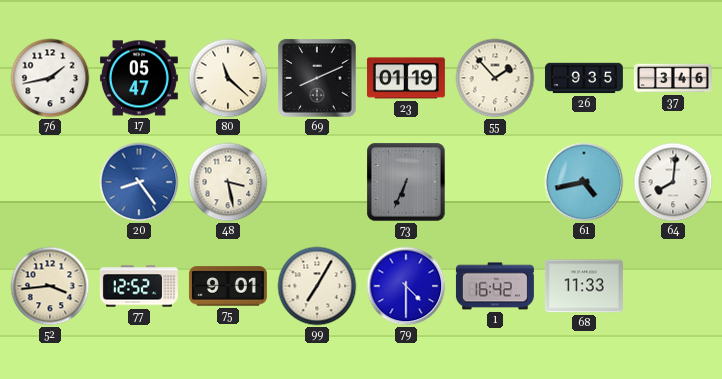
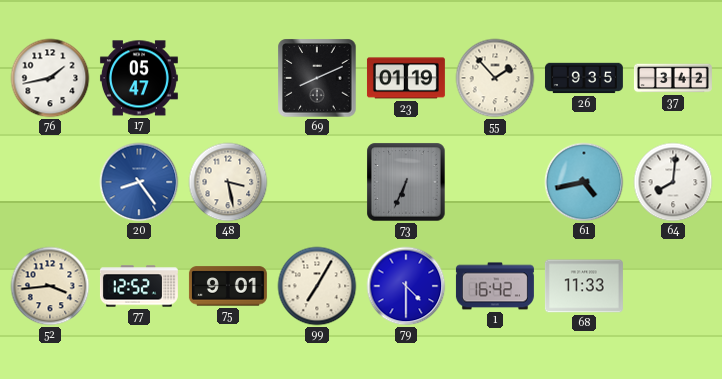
80: 11:22 -> none (228, 78)
37: 3:46 -> 3:42 (673, 78)
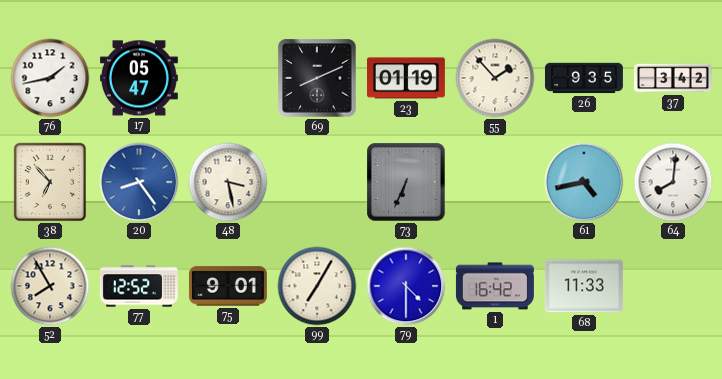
38: none -> 6:53 (50, 182)
52: 3:44 -> 7:55 (50, 286)
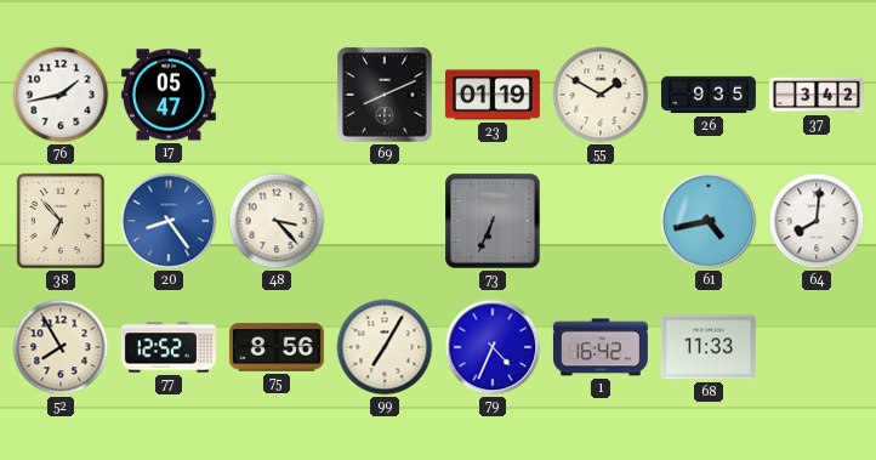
55: 1:53 -> 1:50 (601, 95)
48: 3:28 -> 3:23 (277, 221)
75: 9:01 -> 8:56 (277, 347)
79: 4:30 -> 4:34 (493, 347)
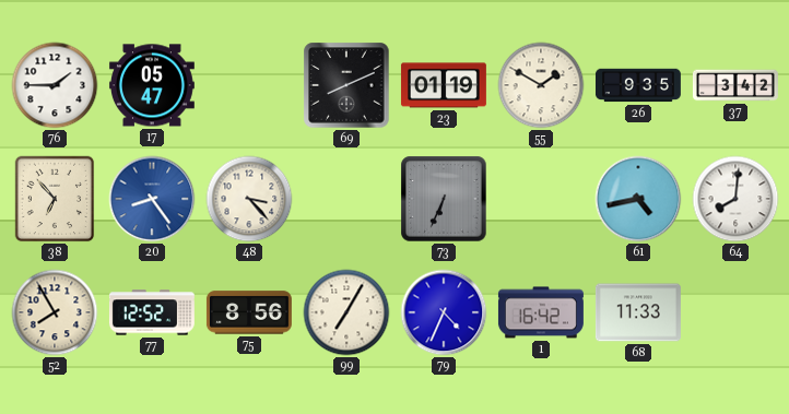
76: 1:43 -> 1:45 (55, 85)
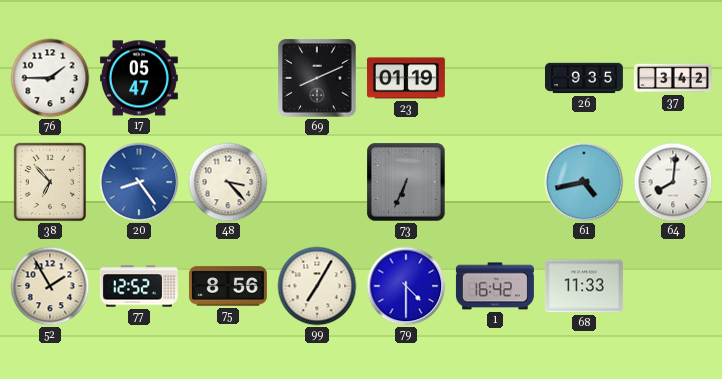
55: 1:50 -> none (541, 85)
52: 7:55 -> 1:55 (50, 286)
79: 4:34 -> 4:30 (406, 286)
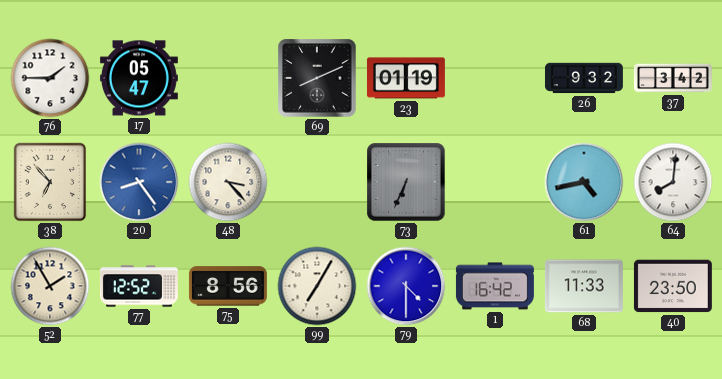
26: 9:35 -> 9:32 (584, 78)
40: none -> 23:50 (673, 286)
